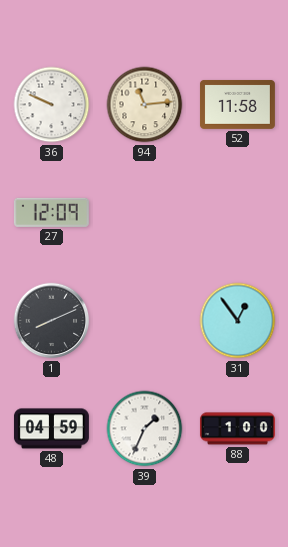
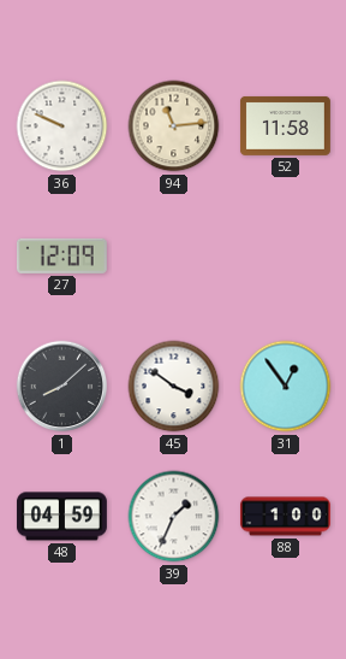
1: 8:11 -> 8:08 (62, 387)
45: none -> 3:51 (174, 387)
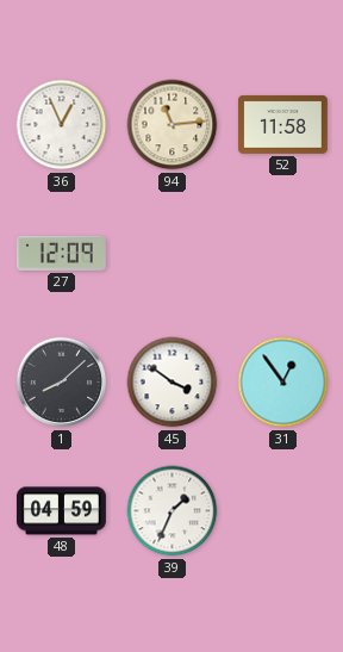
36: 9:49 -> 12:56 (62, 125)
88: 1:00 -> none (285, 517)
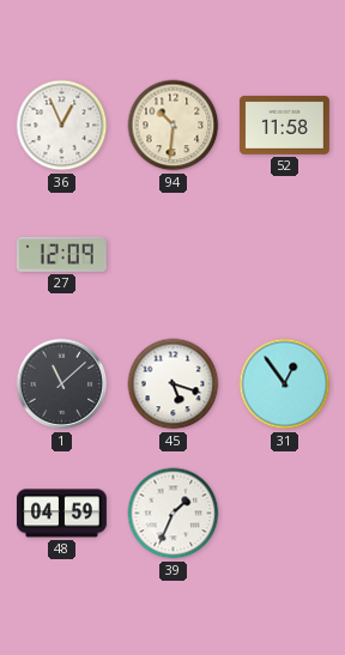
94: 11:14 -> 10:31 (174, 126)
1: 8:08 -> 11:08 (62, 384)
45: 3:51 -> 5:18 (174, 384)
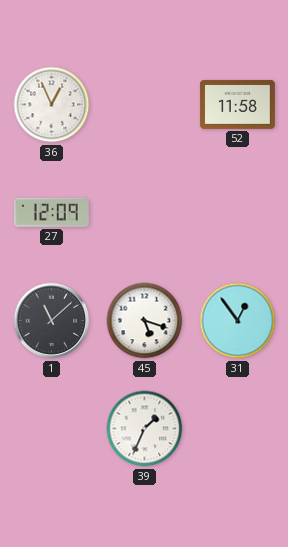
94: 10:31 -> none (174, 126)
48: 04:59 -> none (61, 514)
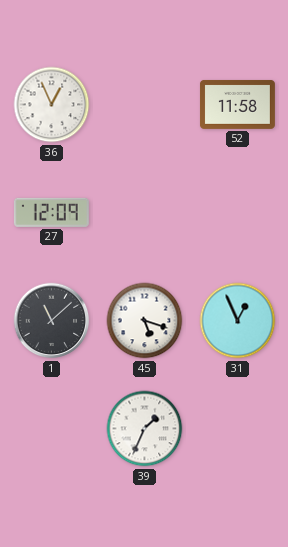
31: 12:54 -> 12:56 (238, 321)
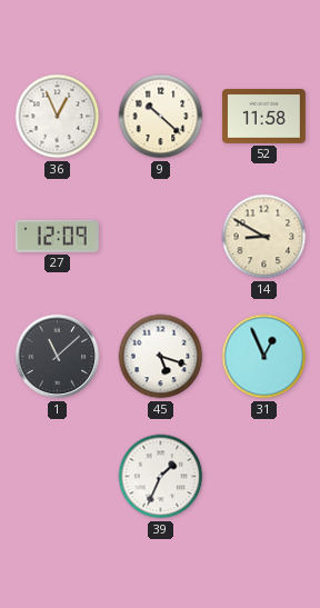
9: none -> 10:22 (161, 117)
14: none -> 8:50 (264, 237)
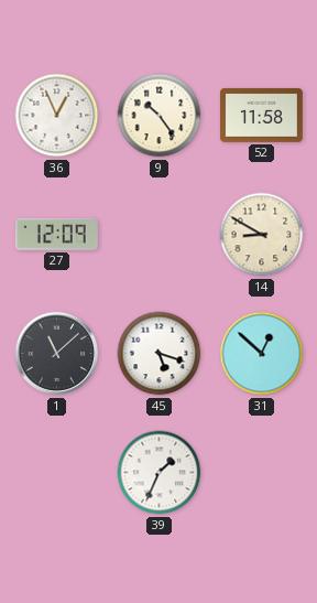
9: 10:22 -> 10:24 (160, 116)
31: 12:56 -> 12:52 (262, 354)
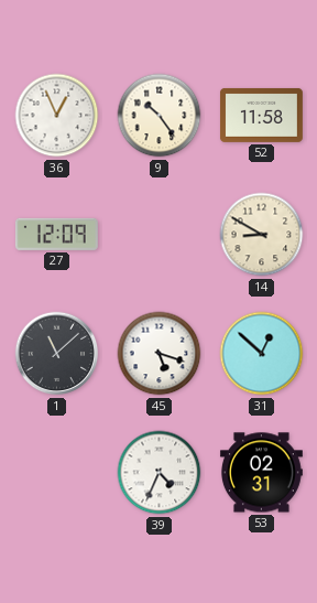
39: 1:34 -> 4:34 (160, 473)
53: none -> 02:31 (261, 473)
